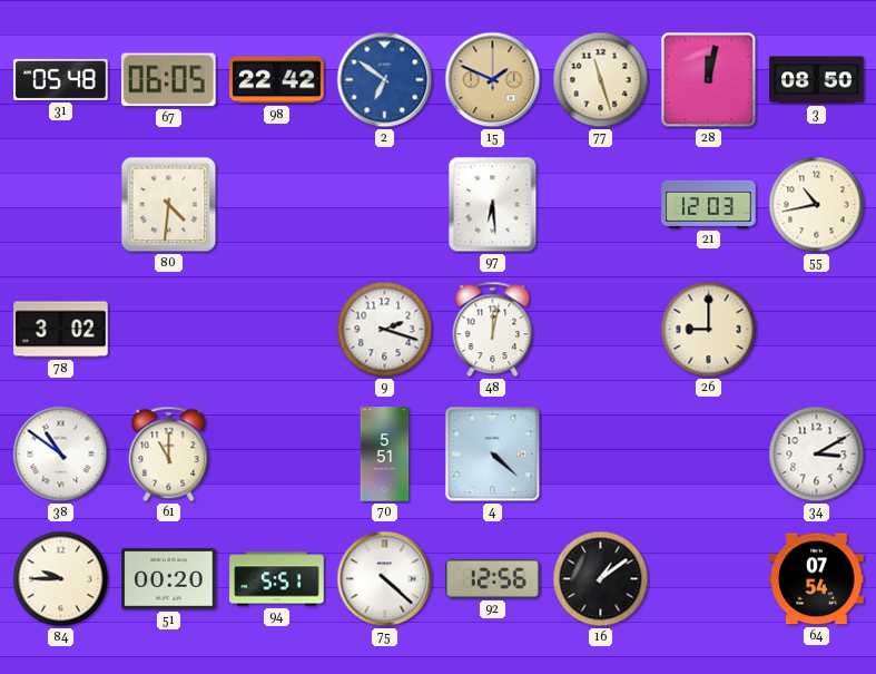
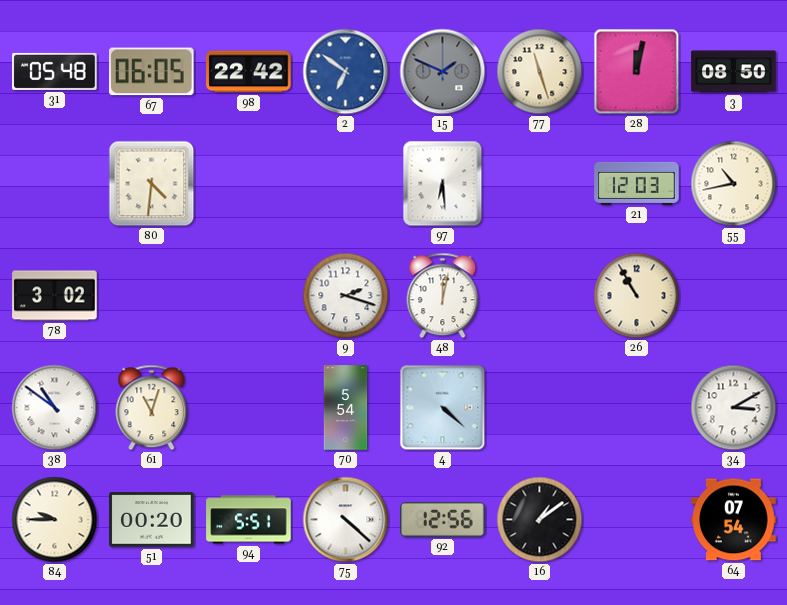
15 dial: champagne -> grey (443, 72)
26: 9:00 -> 10:55 (637, 296)
61: 11:00 -> 11:03 (152, 408)
70: 5:51 -> 5:54 (346, 408)
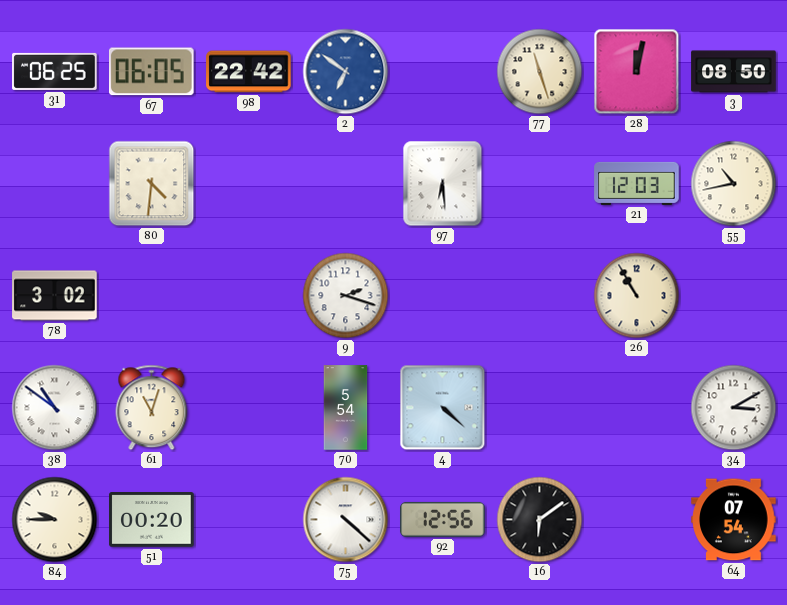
31: 05:48 -> 06:25 (55, 71)
15: 1:49 -> none (443, 72)
48: 12:02 -> none (443, 296)
94: 5:51 -> none (249, 520)
16: 1:09 -> 6:09 (540, 520)
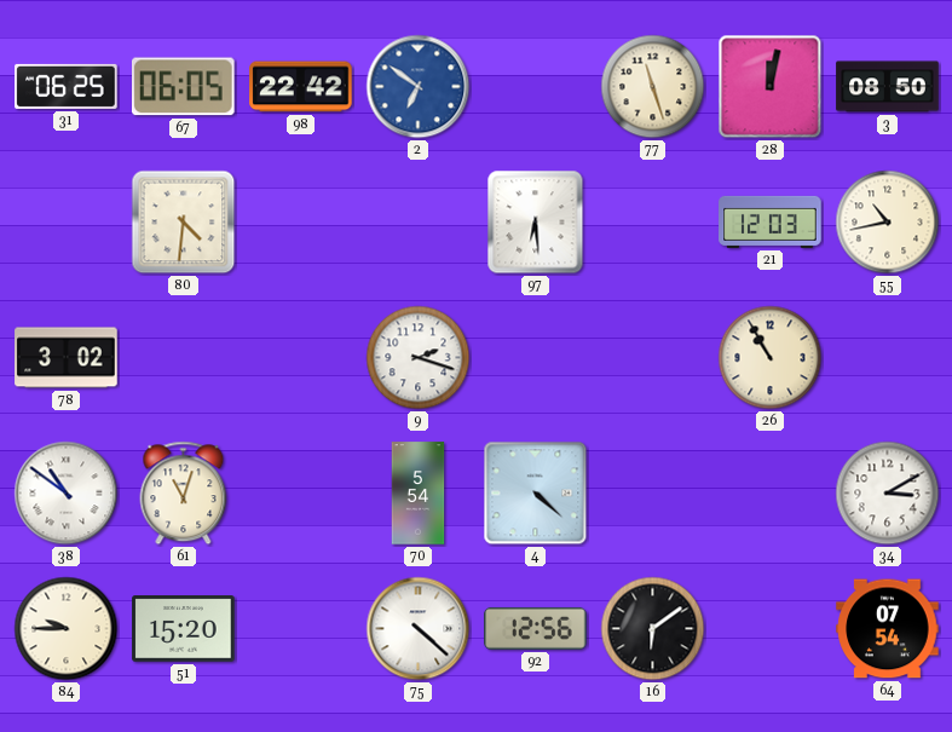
51: 00:20 -> 15:20 (184, 629)
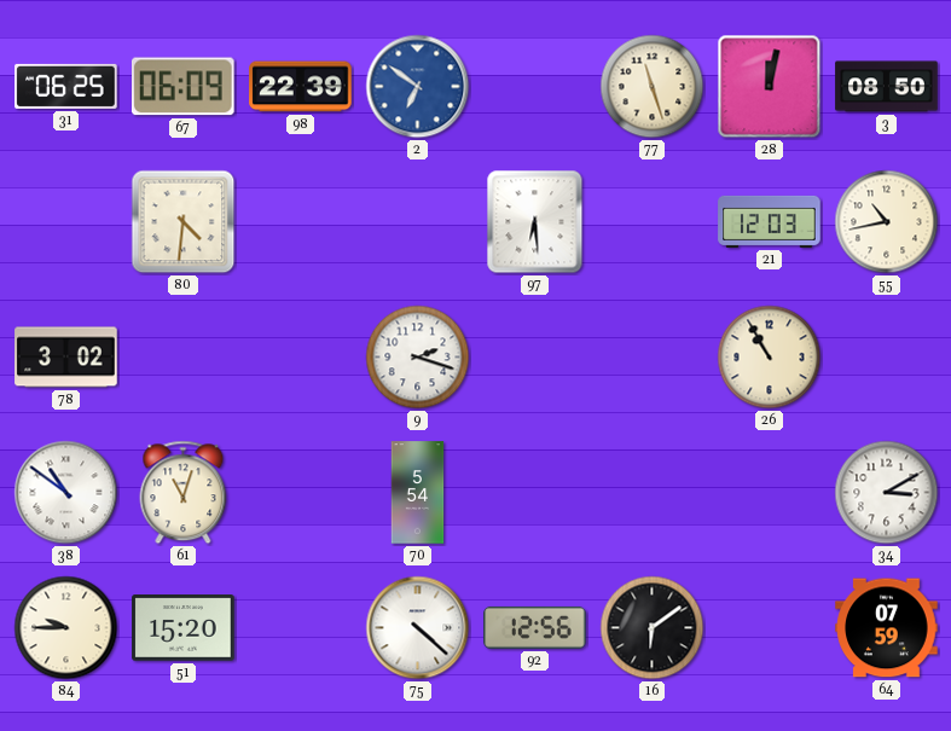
67: 06:05 -> 06:09 (184, 87)
98: 22:42 -> 22:39 (301, 87)
4: 4:22 -> none (536, 494)
64: 07:54 -> 07:59 (887, 628)
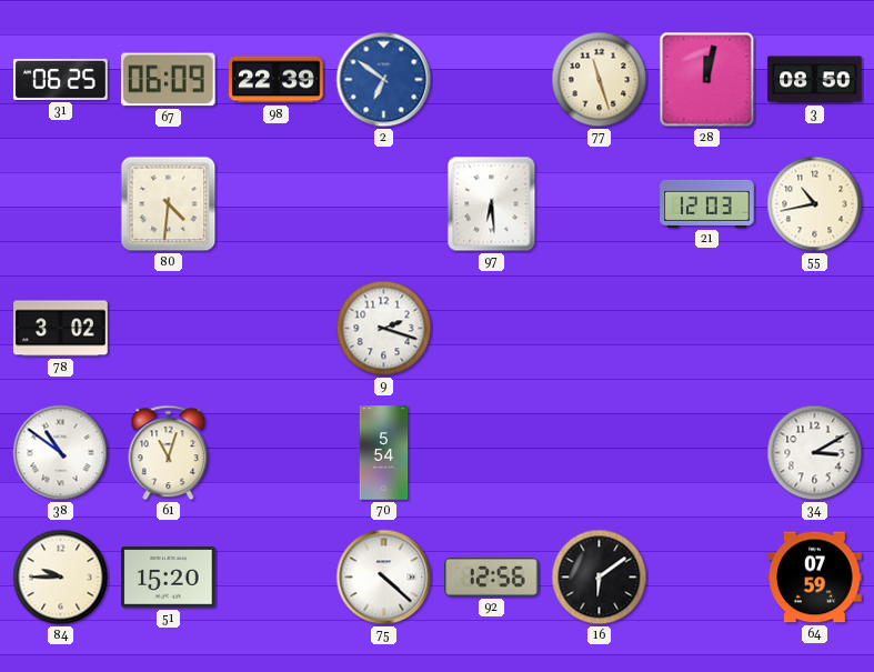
26: 10:55 -> none (770, 358)
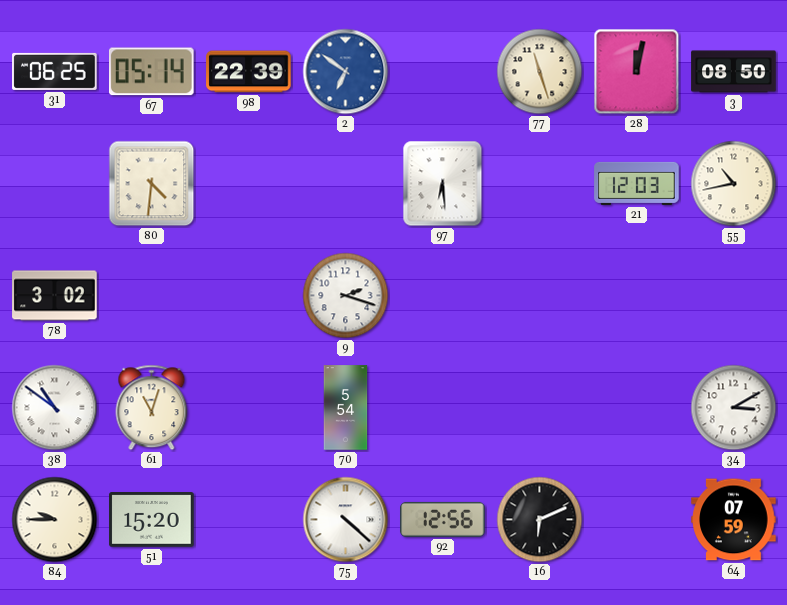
67: 06:09 -> 05:14 (152, 72)
16: 6:09 -> 6:11 (540, 520)
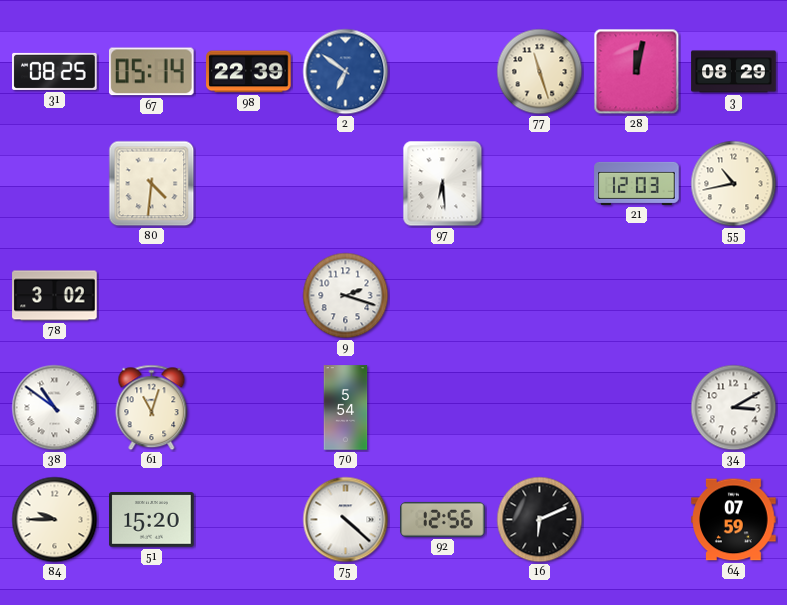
31: 06:25 -> 08:25 (55, 71)
3: 08:50 -> 08:29 (734, 72)
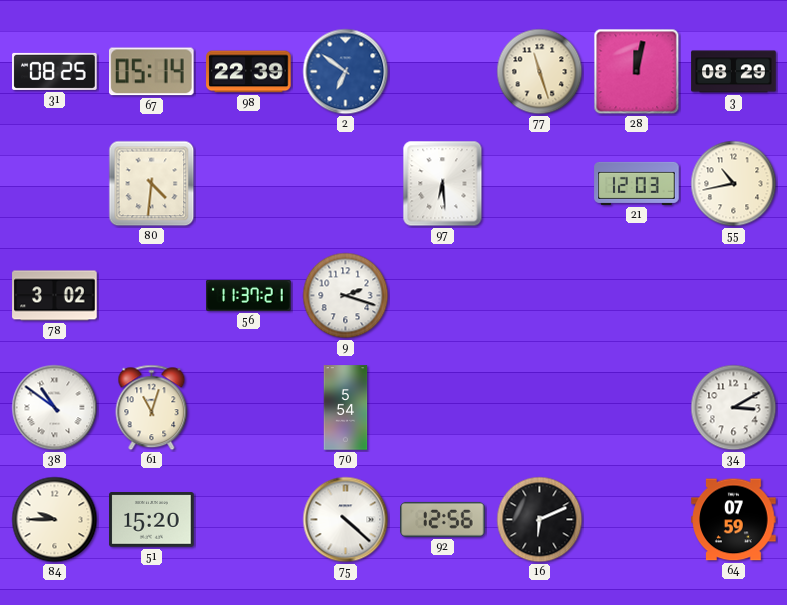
56: none -> 11:37 (249, 295)
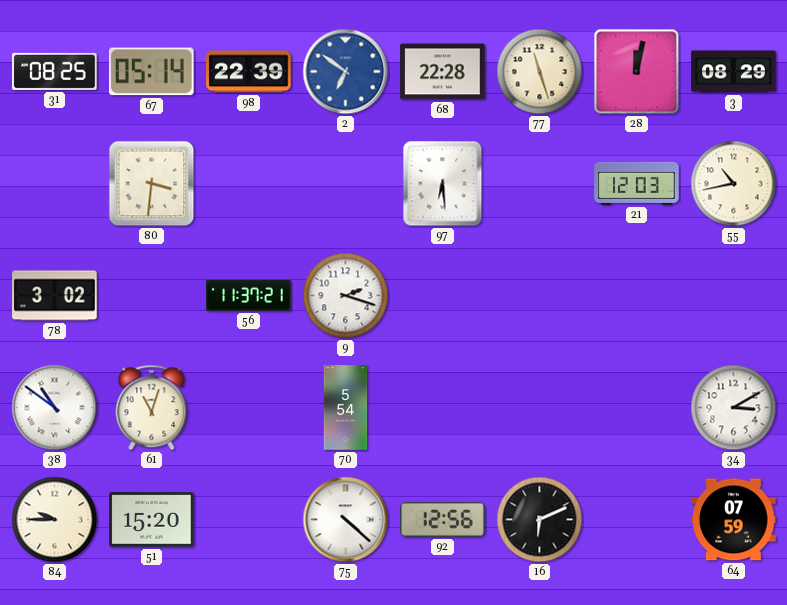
68: none -> 22:28 (443, 72)
80: 4:31 -> 3:31 (152, 184)
